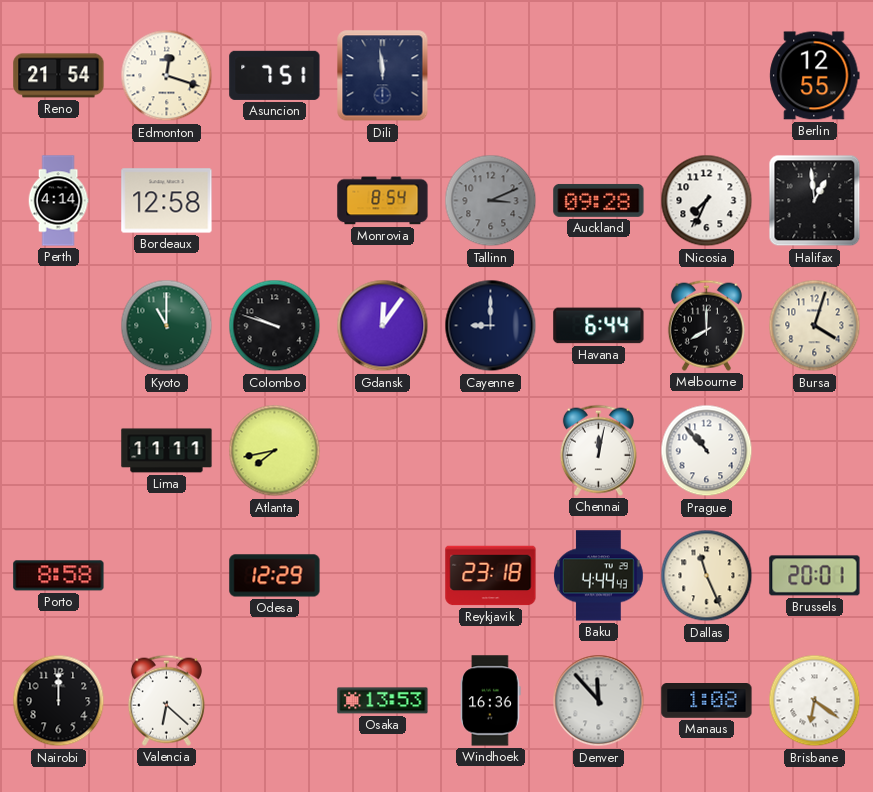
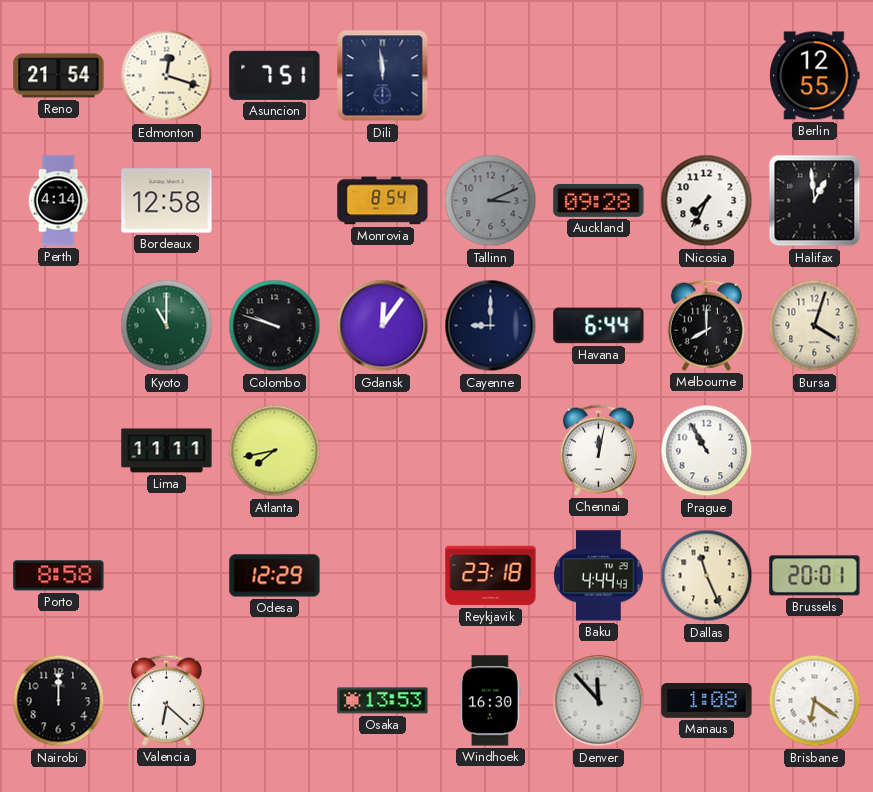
Prague: 10:53 -> 10:55 (707, 451)
Windhoek: 16:36 -> 16:30 (491, 701)
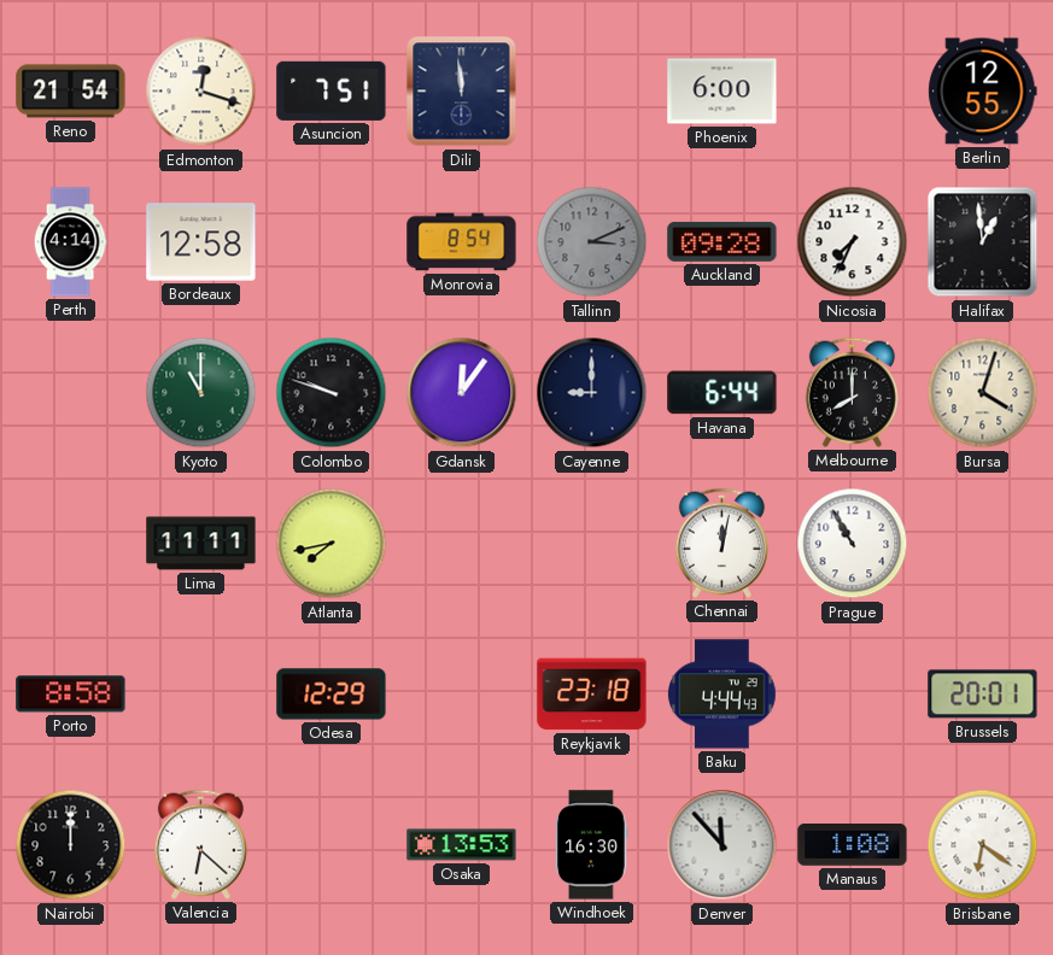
Phoenix: none -> 6:00 (723, 92)
Dallas: 11:26 -> none (707, 576)
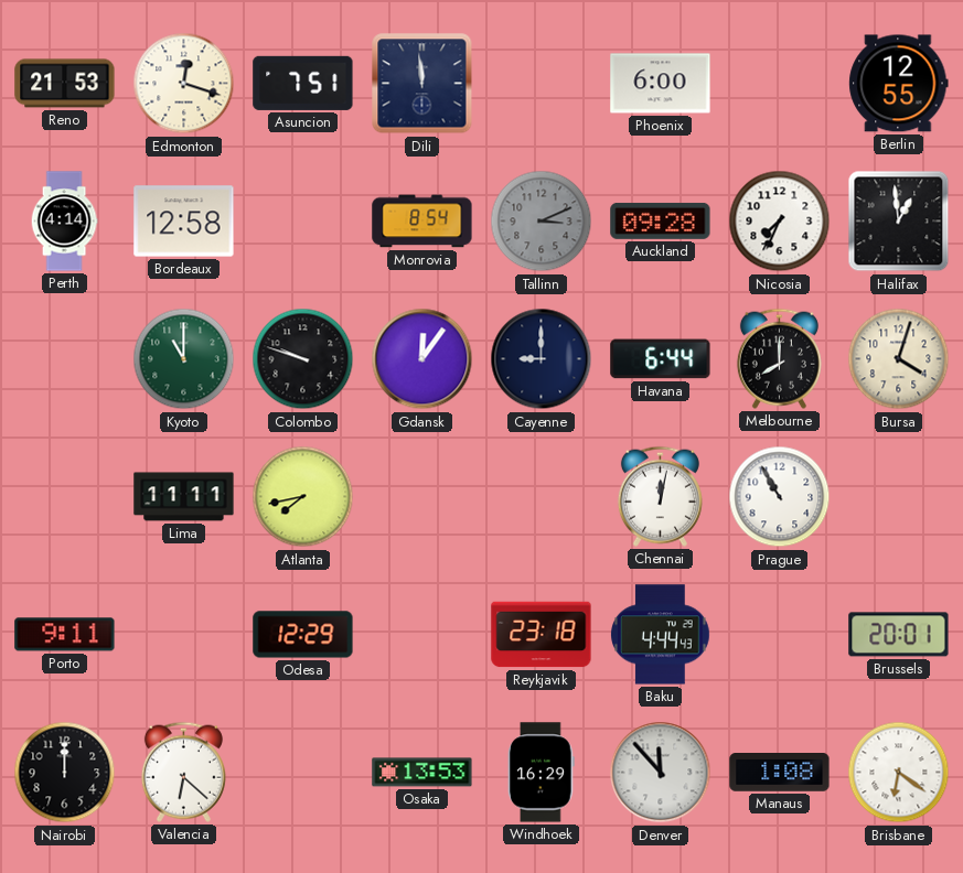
Reno: 21:54 -> 21:53 (65, 84)
Porto: 8:58 -> 9:11 (65, 635)
Windhoek: 16:30 -> 16:29 (542, 773)
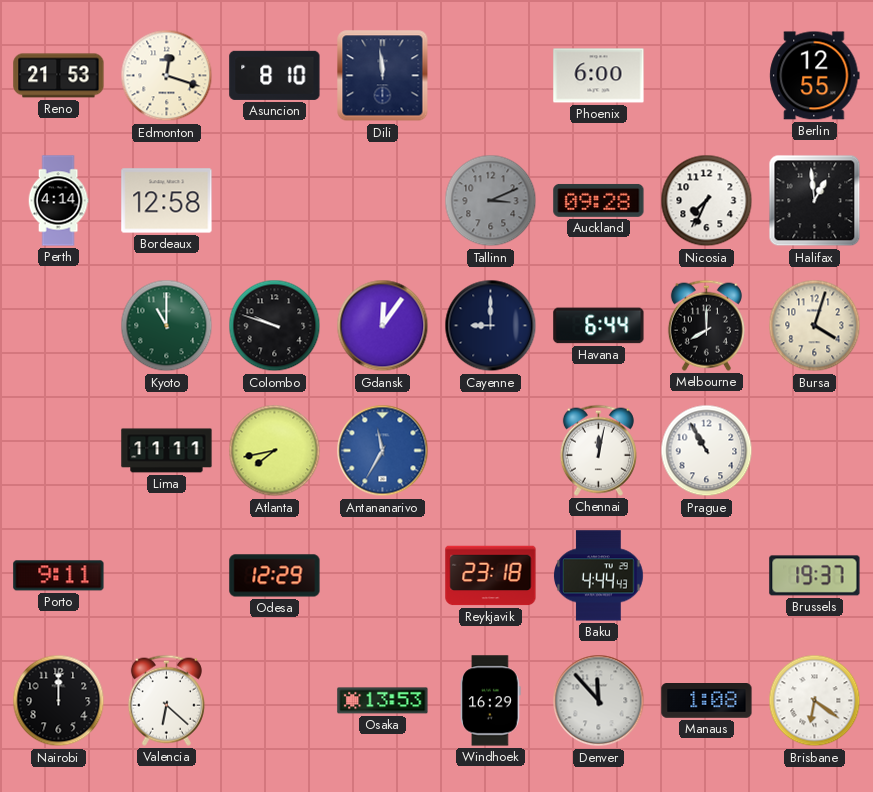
Asuncion: 7:51 -> 8:10 (275, 75)
Monrovia: 8:54 -> none (422, 222)
Antananarivo: none -> 11:35 (383, 451)
Brussels: 20:01 -> 19:37 (815, 576)
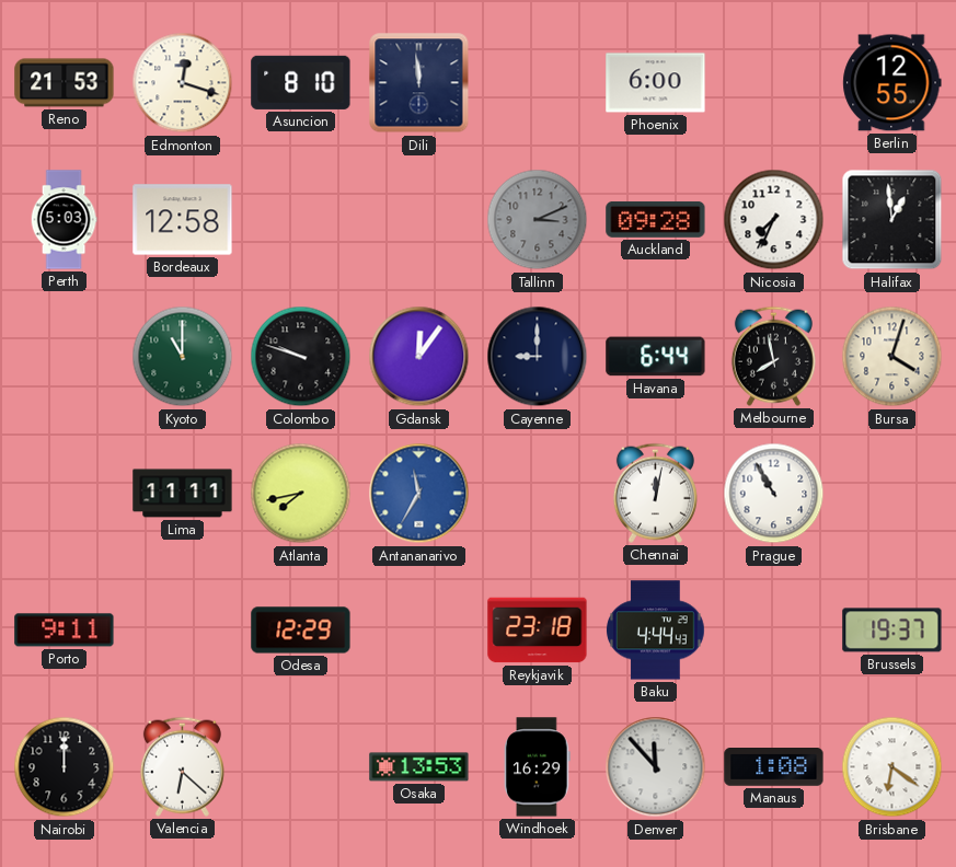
Perth: 4:14 -> 5:03 (64, 220)
Melbourne: 8:00 -> 7:58 (773, 356)
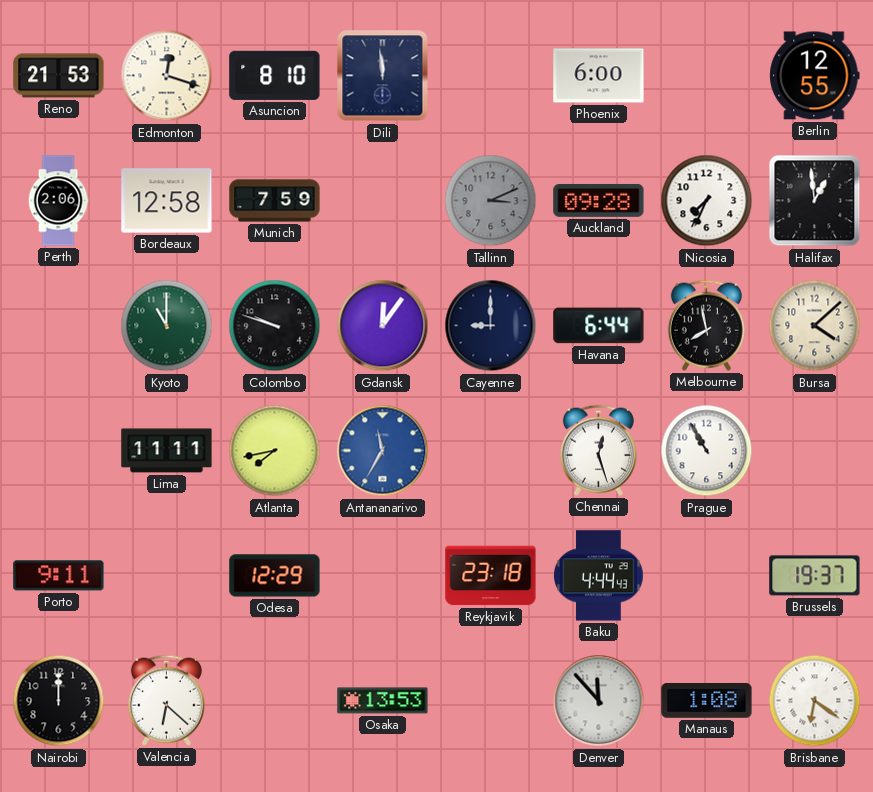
Perth: 5:03 -> 2:06 (58, 201)
Munich: none -> 7:59 (275, 201)
Bursa: 4:03 -> 4:08 (815, 326)
Chennai: 12:02 -> 12:27 (598, 450)
Windhoek: 16:29 -> none (538, 767)
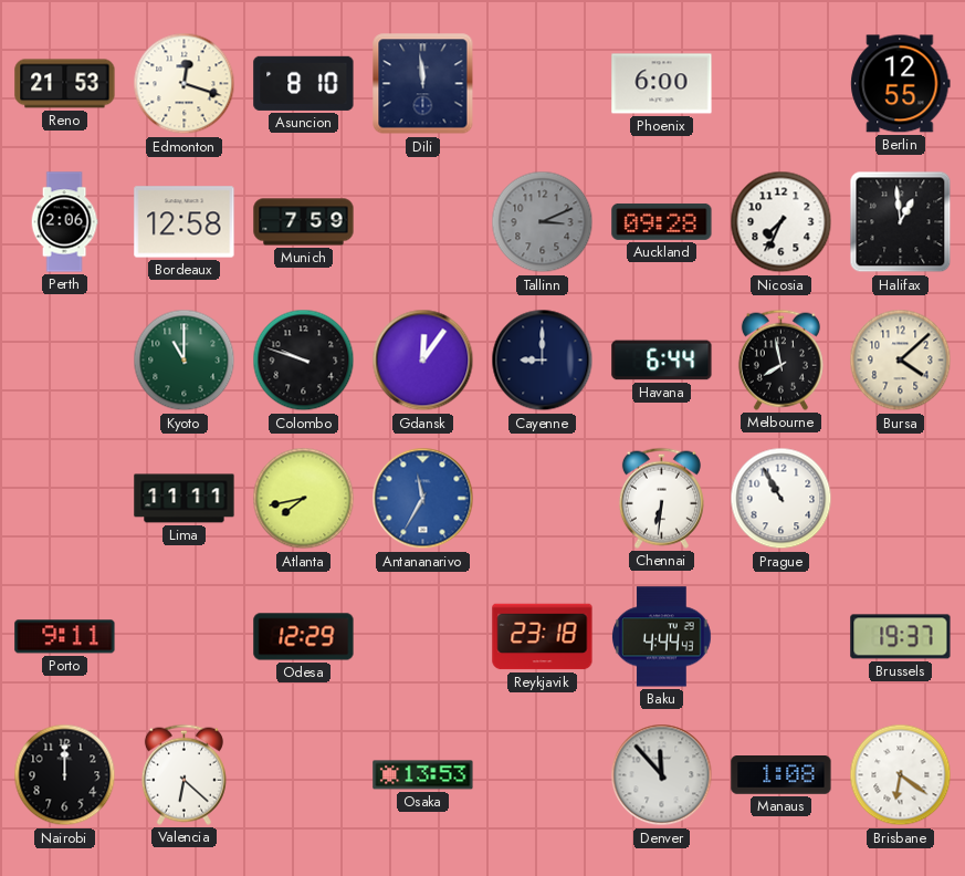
Chennai: 12:27 -> 6:31 (661, 498)
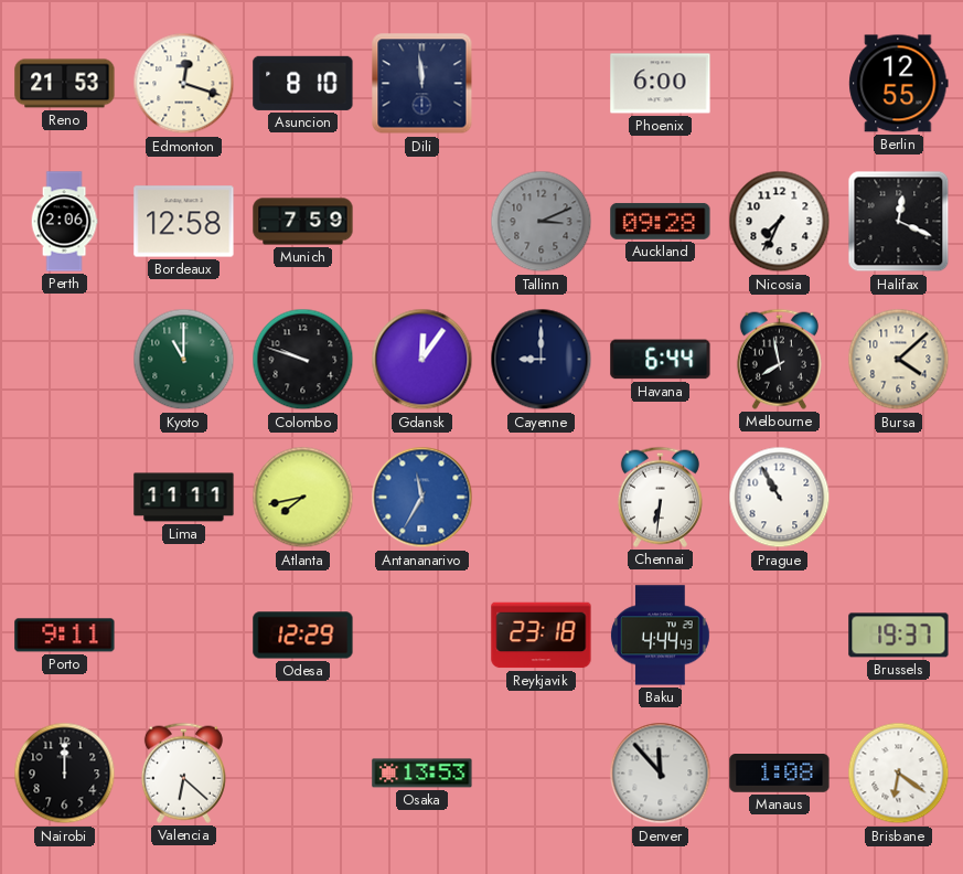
Halifax: 12:59 -> 12:19 (899, 222)
